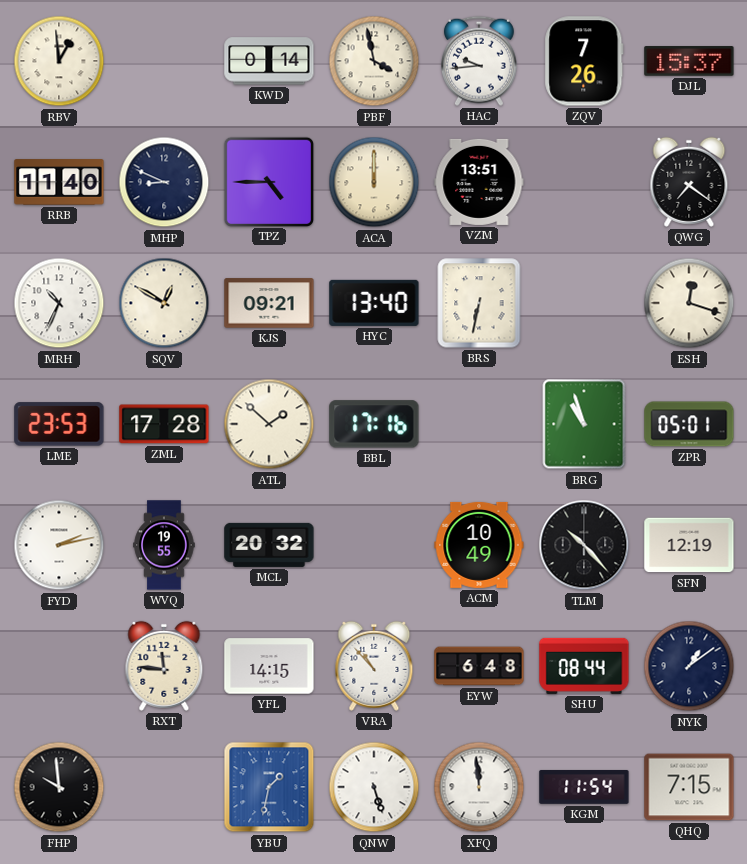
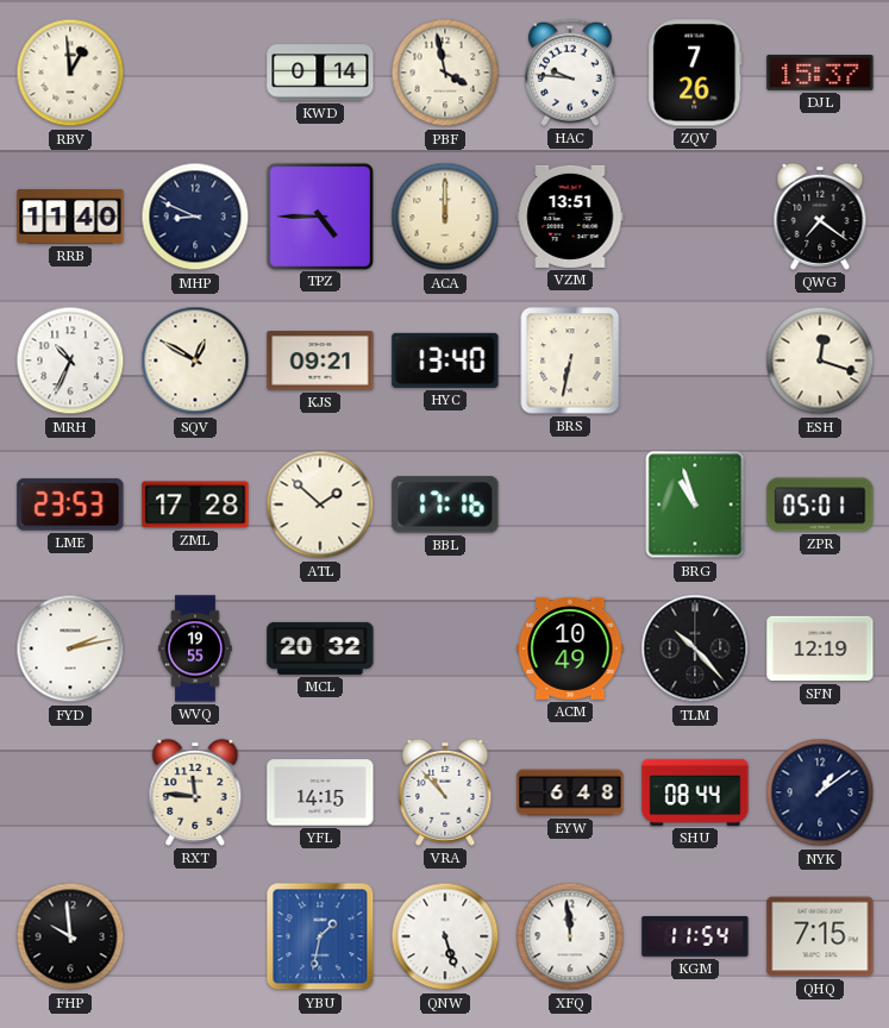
HAC: 9:44 -> 9:46 (570, 73)
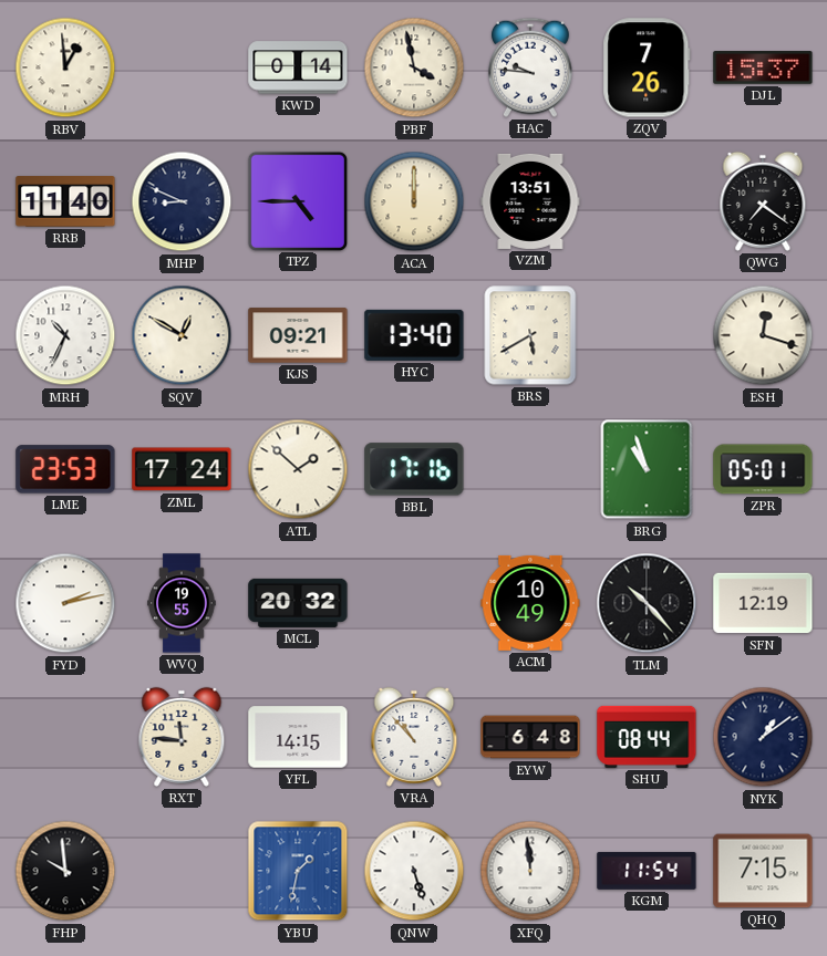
BRS: 6:32 -> 5:40 (530, 335)
ZML: 17:28 -> 17:24 (182, 469)
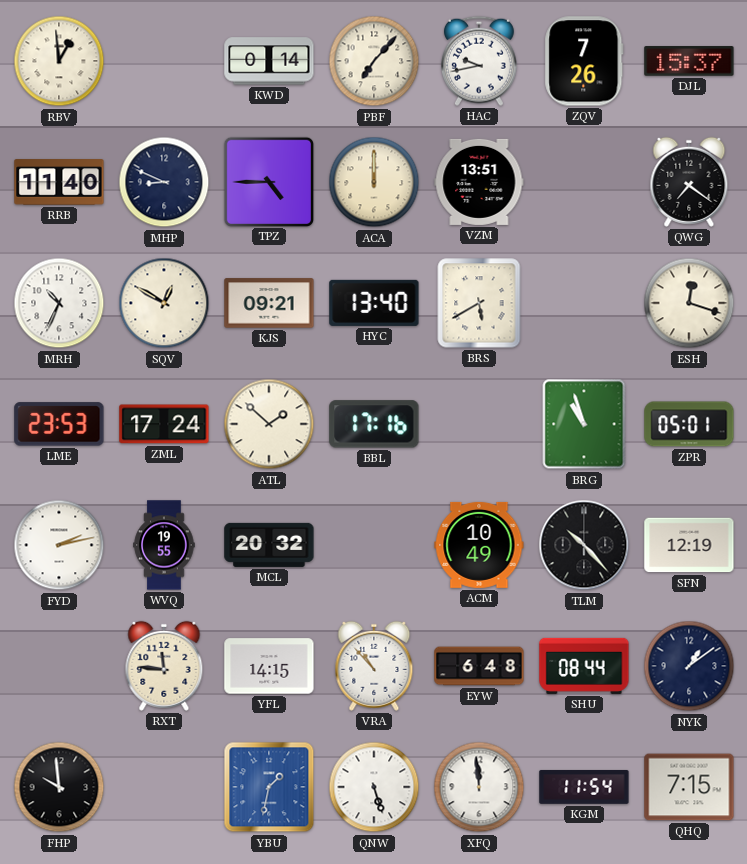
PBF: 3:58 -> 7:07 (374, 61)
HAC: 9:46 -> 9:43 (479, 61)
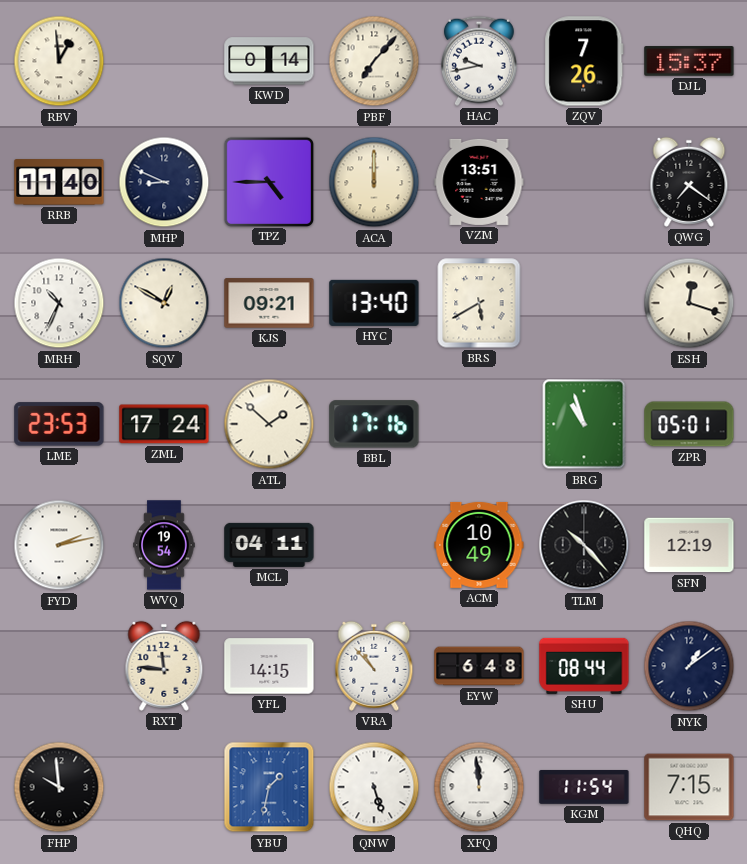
WVQ: 19:55 -> 19:54 (164, 545)
MCL: 20:32 -> 04:11 (269, 545)
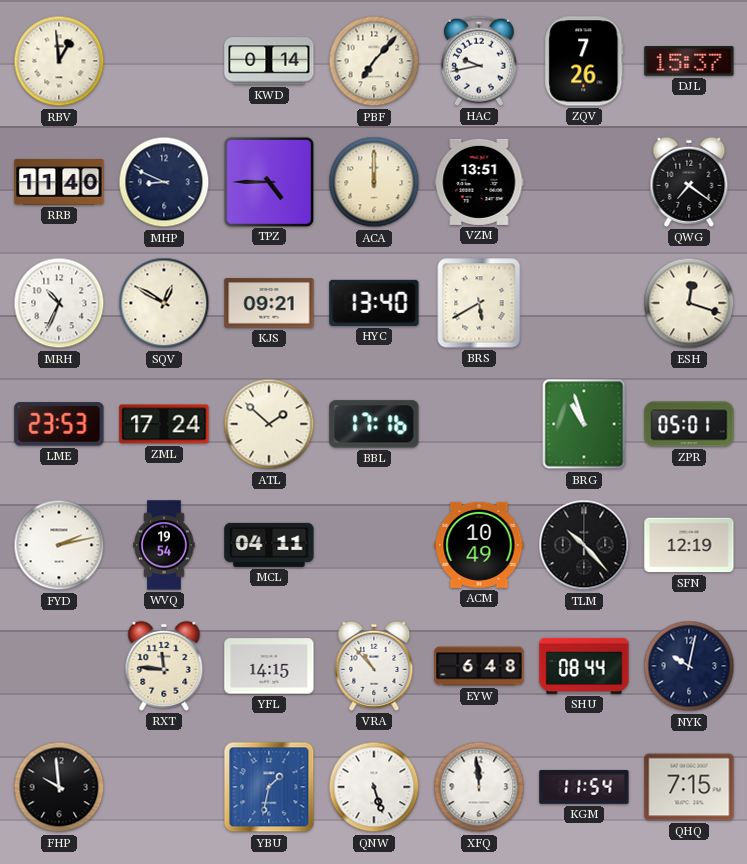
NYK: 1:09 -> 10:02 (689, 666)
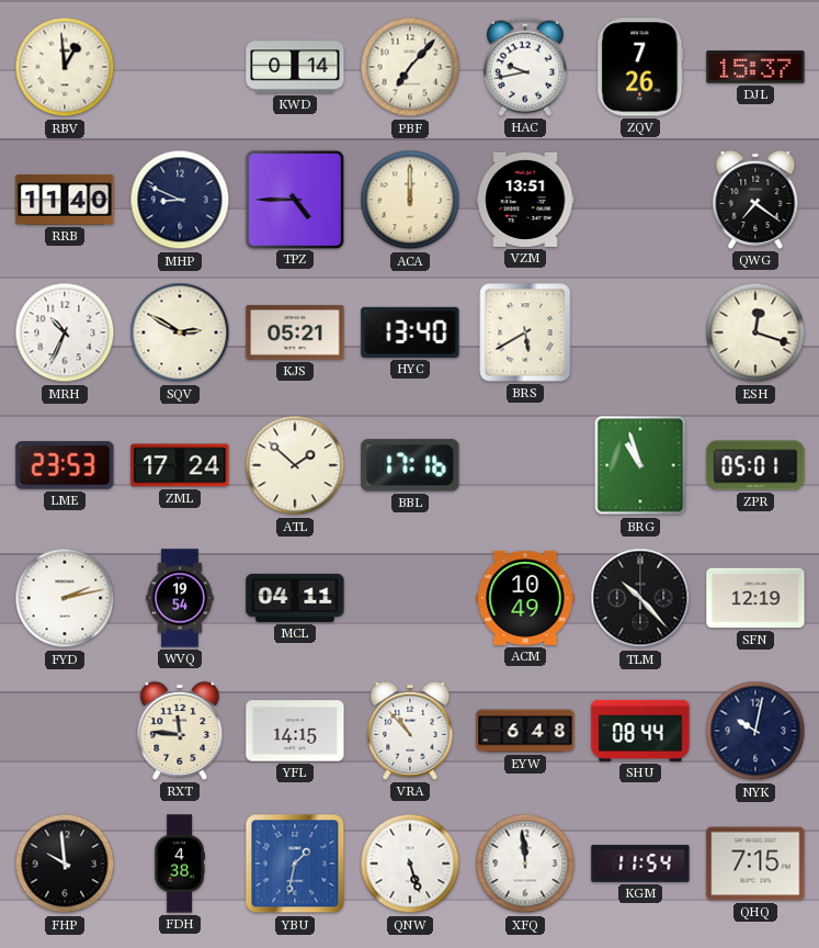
SQV: 12:50 -> 2:50 (180, 332)
KJS: 09:21 -> 05:21 (295, 332)
FDH: none -> 4:38 (180, 864)
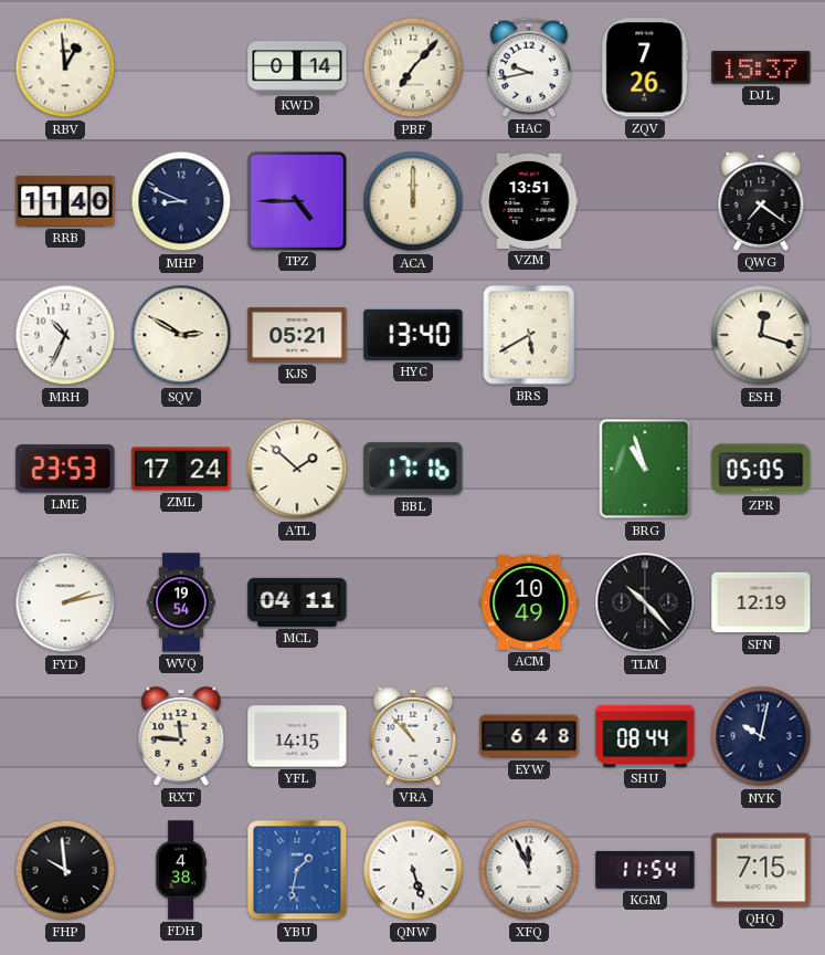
ZPR: 05:01 -> 05:05 (761, 469)
XFQ: 11:59 -> 11:56 (529, 870)
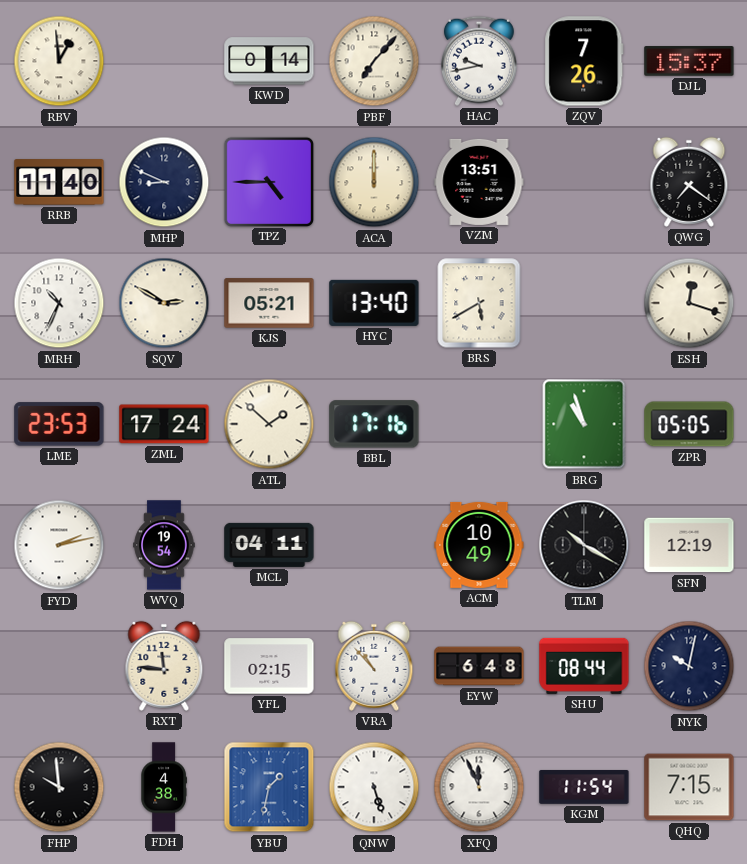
TLM: 10:23 -> 10:20 (584, 545)
YFL: 14:15 -> 02:15 (269, 666)
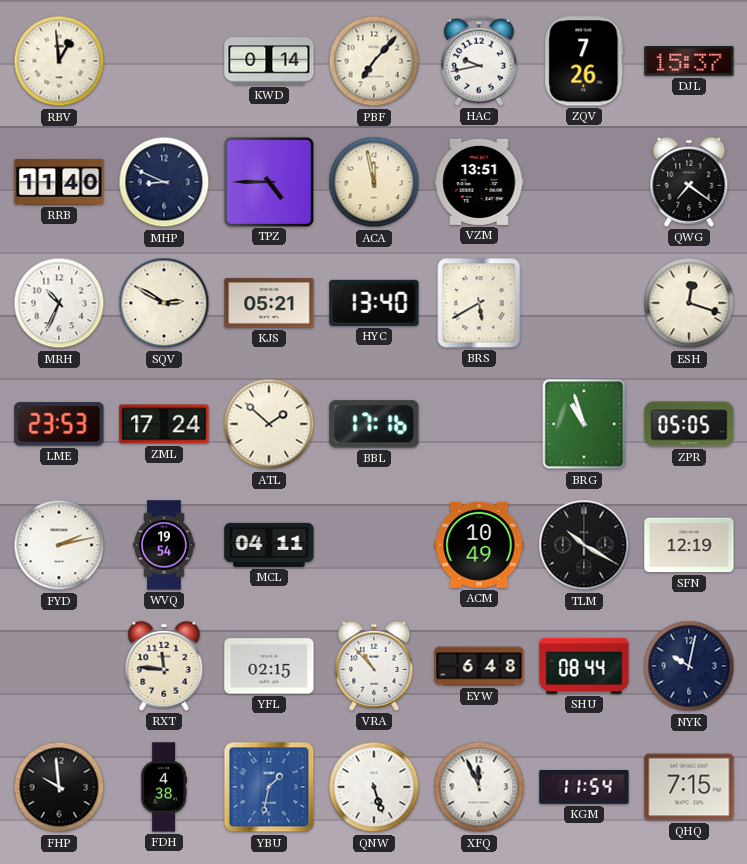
ACA: 12:00 -> 11:58 (374, 182)
